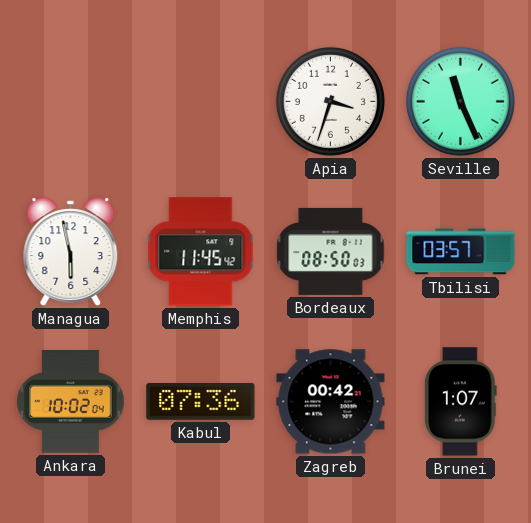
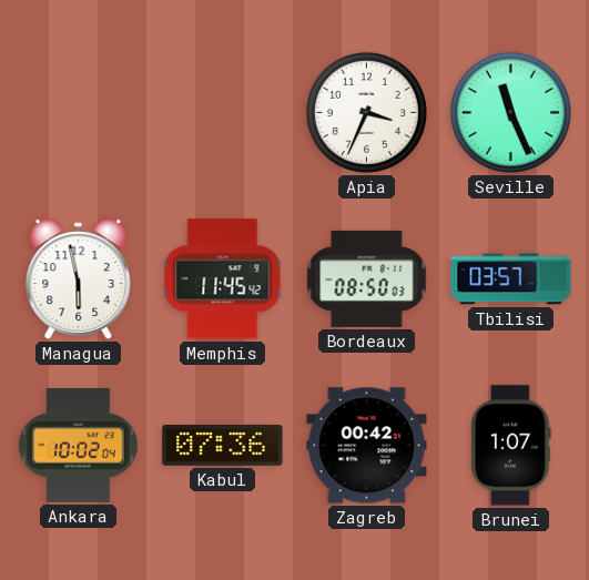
Apia: 3:33 -> 3:34 (366, 112)
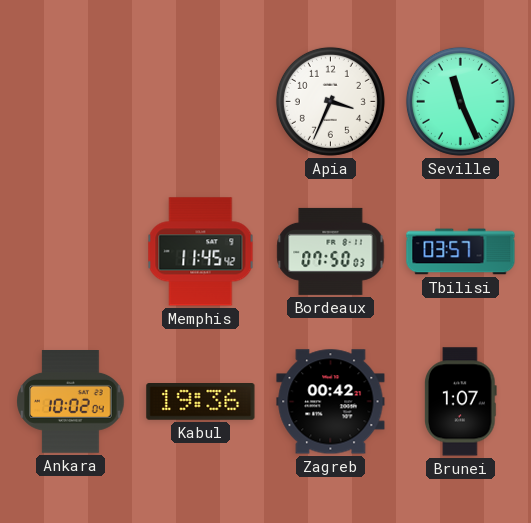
Managua: 5:58 -> none (79, 279)
Bordeaux: 08:50 -> 07:50 (331, 251)
Kabul: 07:36 -> 19:36 (201, 402)
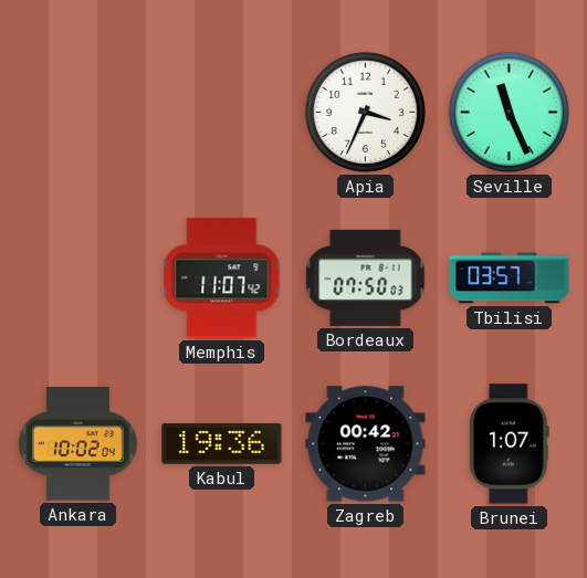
Memphis: 11:45 -> 11:07 (222, 279)
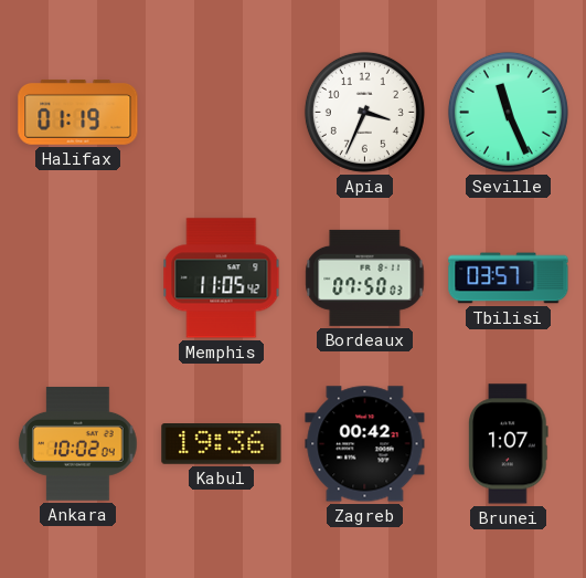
Halifax: none -> 01:19 (78, 112)
Memphis: 11:07 -> 11:05 (222, 279)
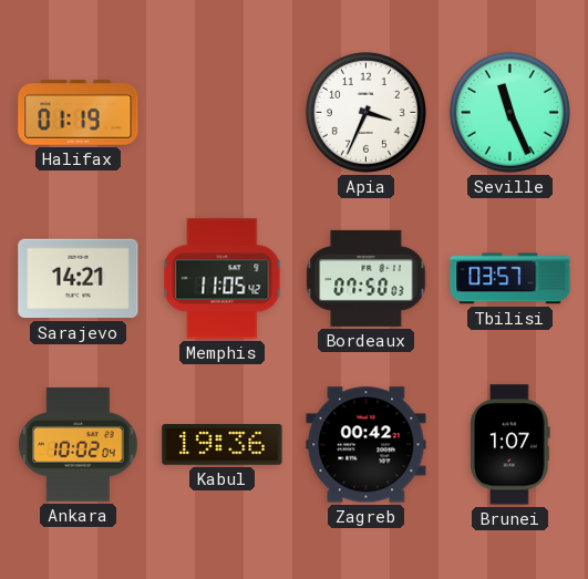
Sarajevo: none -> 14:21 (79, 279)
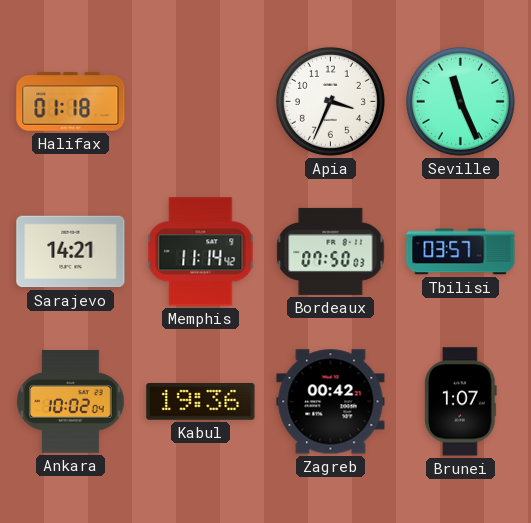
Halifax: 01:19 -> 01:18 (71, 101)
Memphis: 11:05 -> 11:14 (201, 252)
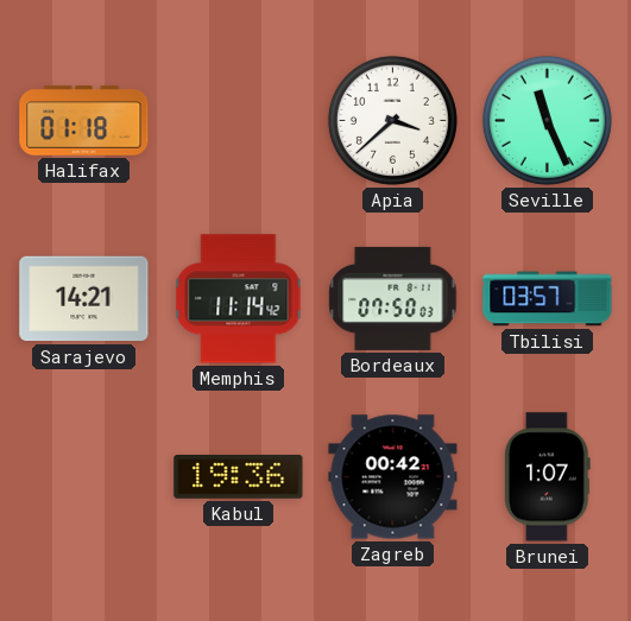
Apia: 3:34 -> 3:38 (392, 120)
Ankara: 10:02 -> none (71, 402)
